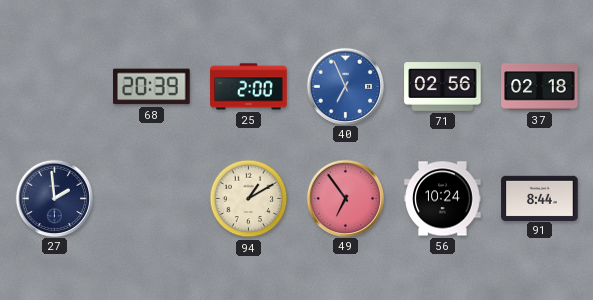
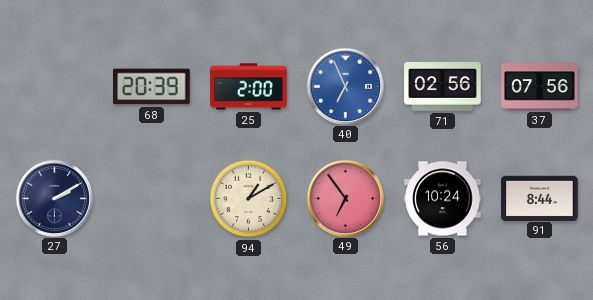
37: 02:18 -> 07:56 (540, 87)
27: 1:59 -> 2:10 (54, 198)
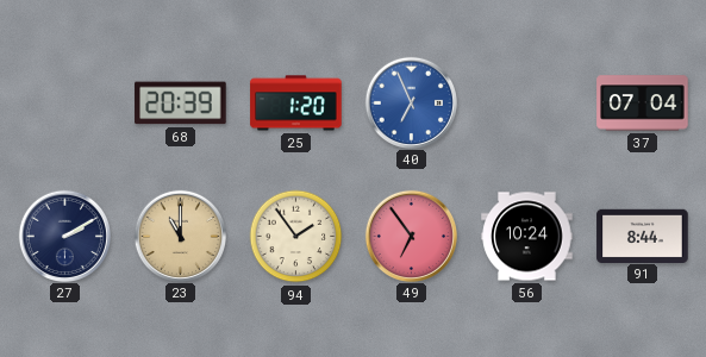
25: 2:00 -> 1:20 (296, 104)
71: 02:56 -> none (443, 87)
37: 07:56 -> 07:04 (643, 104)
23: none -> 11:00 (180, 236)
94: 1:10 -> 1:54 (296, 237)
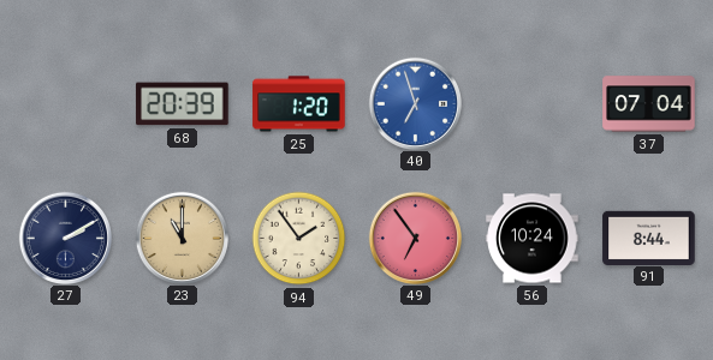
40: 6:56 -> 6:57 (415, 103)
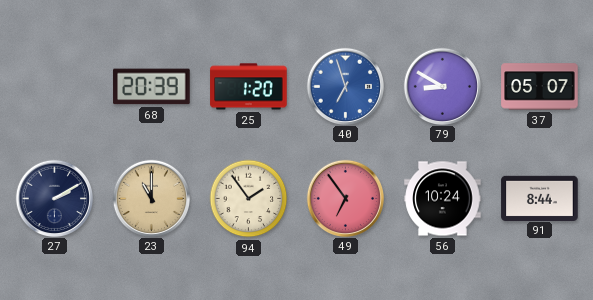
79: none -> 8:50 (442, 86)
37: 07:04 -> 05:07 (540, 87)
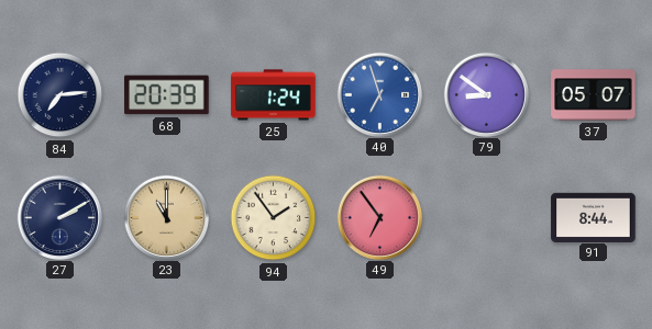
84: none -> 7:14 (60, 95)
25: 1:20 -> 1:24 (274, 95)
79: 8:50 -> 8:51 (486, 94)
56: 10:24 -> none (443, 199)
